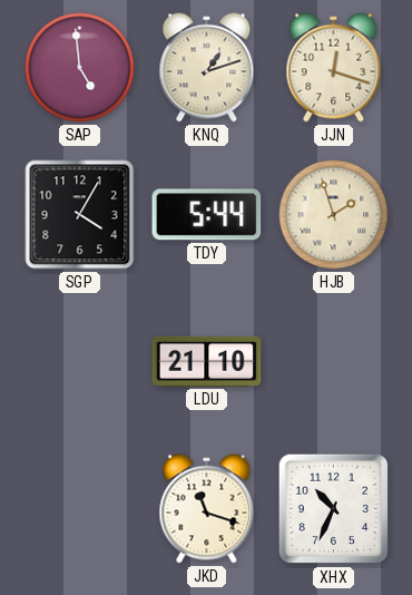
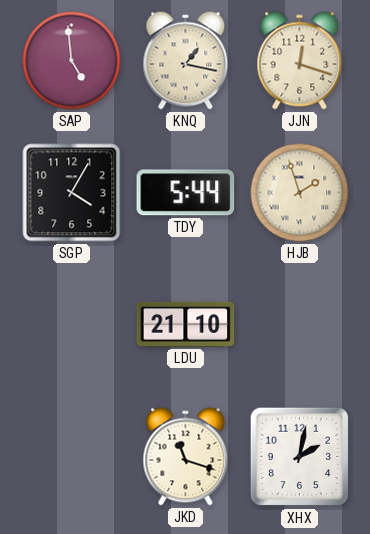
KNQ: 1:12 -> 1:17 (186, 61)
XHX: 10:34 -> 2:02 (300, 457)
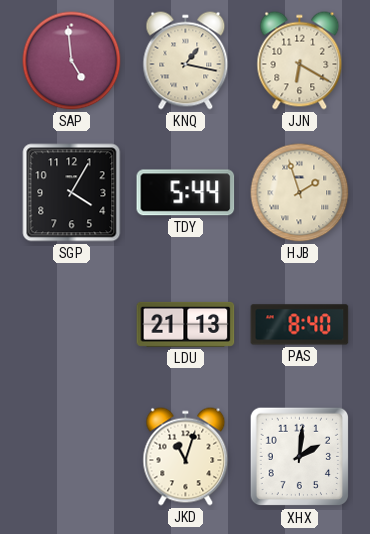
JJN: 12:18 -> 6:20 (300, 61)
LDU: 21:10 -> 21:13 (186, 324)
PAS: none -> 8:40 (300, 325)
JKD: 11:18 -> 11:03 (186, 457)
XHX: 2:02 -> 2:01 (300, 457)
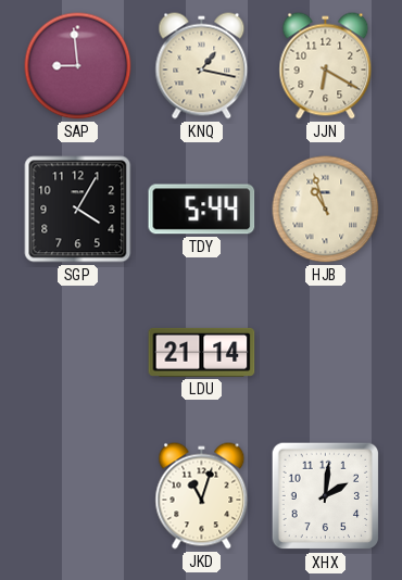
SAP: 4:59 -> 8:59 (78, 66)
HJB: 1:57 -> 10:57 (326, 210)
LDU: 21:13 -> 21:14 (202, 352)
PAS: 8:40 -> none (300, 325)
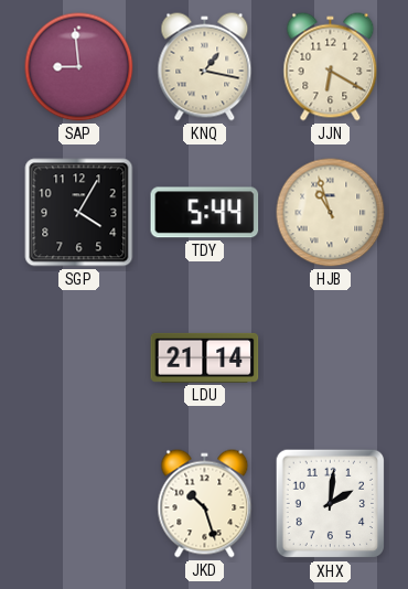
JKD: 11:03 -> 10:27 (205, 504)
